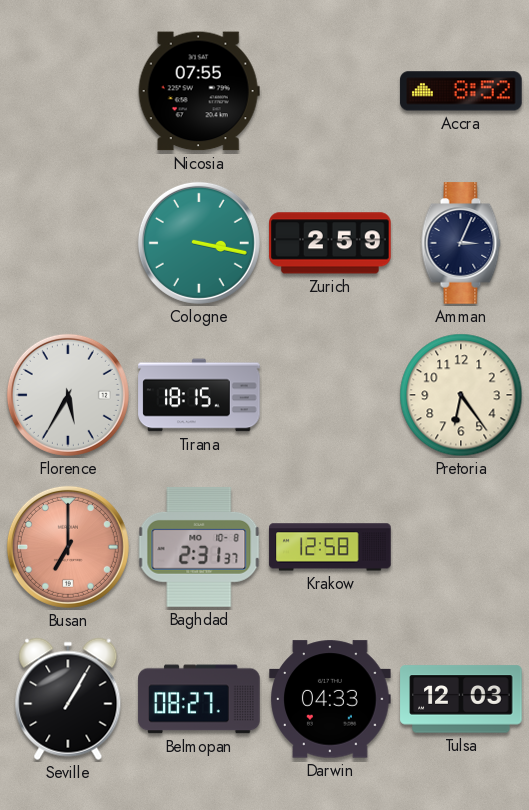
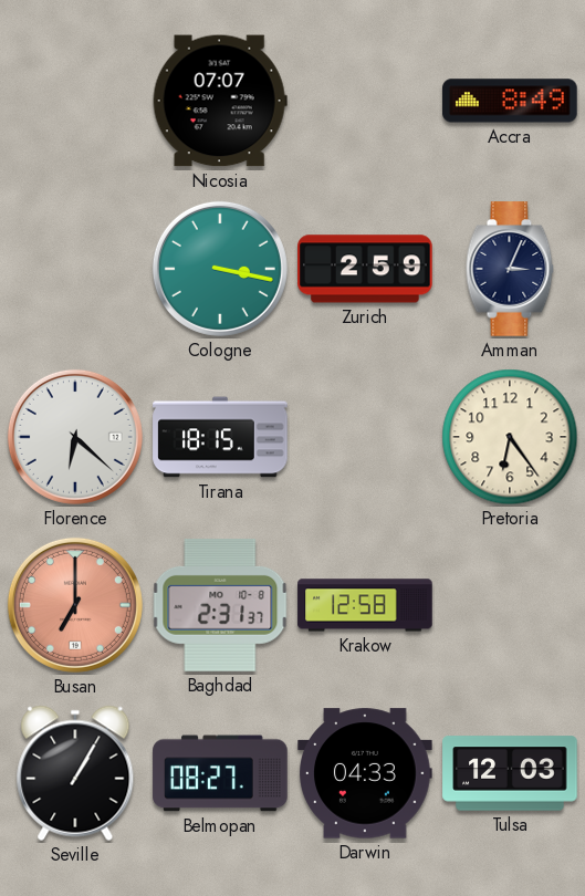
Nicosia: 07:55 -> 07:07 (220, 101)
Accra: 8:52 -> 8:49 (510, 101)
Florence: 5:35 -> 6:22 (75, 437)
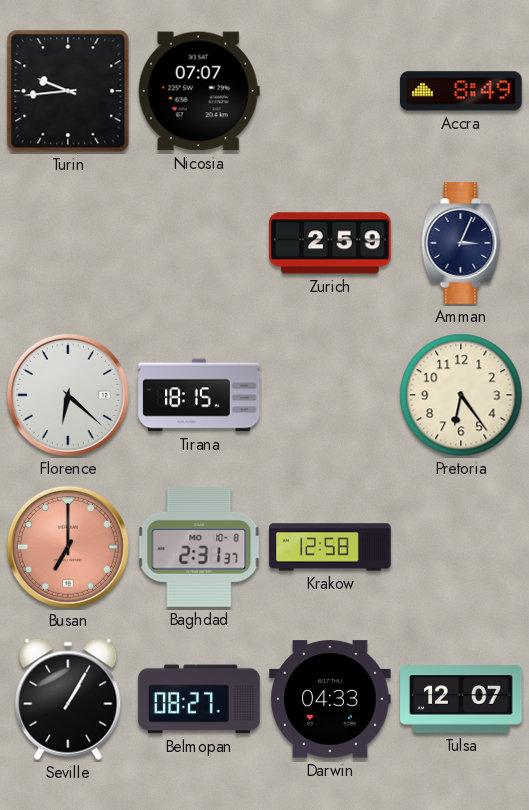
Turin: none -> 9:44 (68, 91)
Cologne: 3:17 -> none (220, 269)
Tulsa: 12:03 -> 12:07 (461, 699)
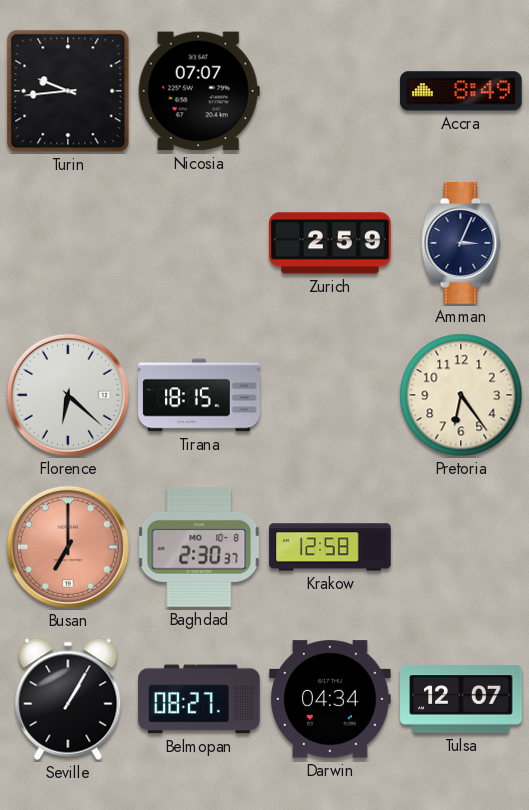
Baghdad: 2:31 -> 2:30 (199, 547)
Darwin: 04:33 -> 04:34 (330, 699)
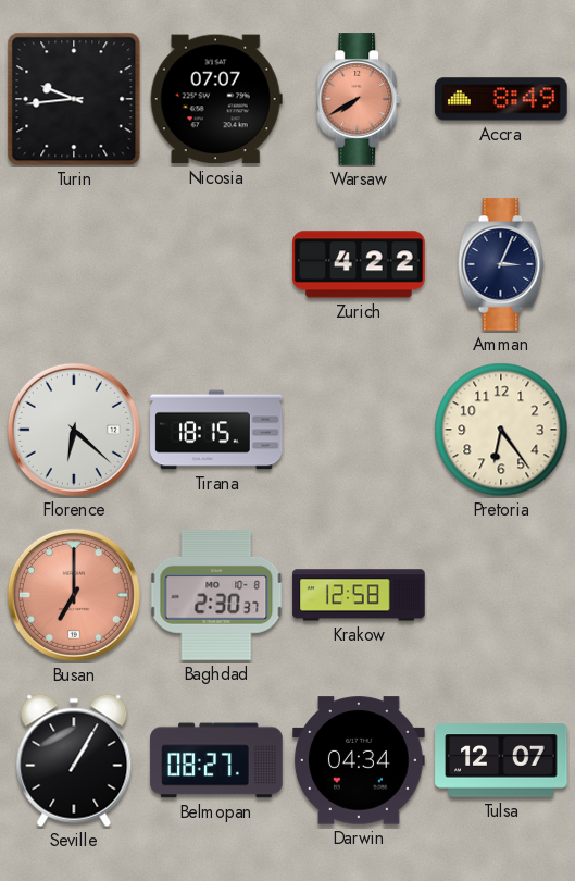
Warsaw: none -> 7:40 (360, 99)
Zurich: 2:59 -> 4:22 (359, 264)
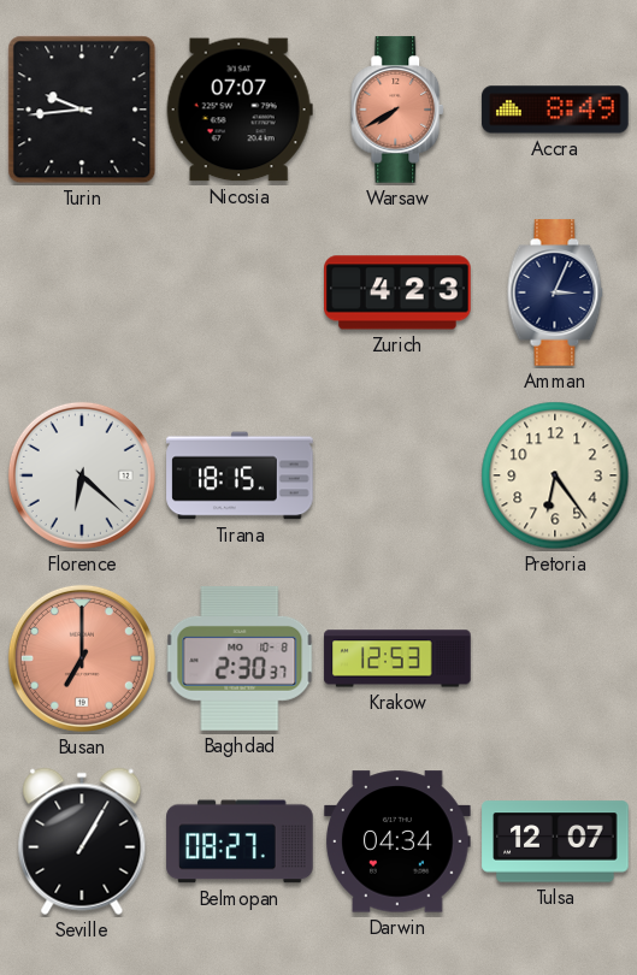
Zurich: 4:22 -> 4:23 (397, 292)
Krakow: 12:58 -> 12:53 (397, 658)
